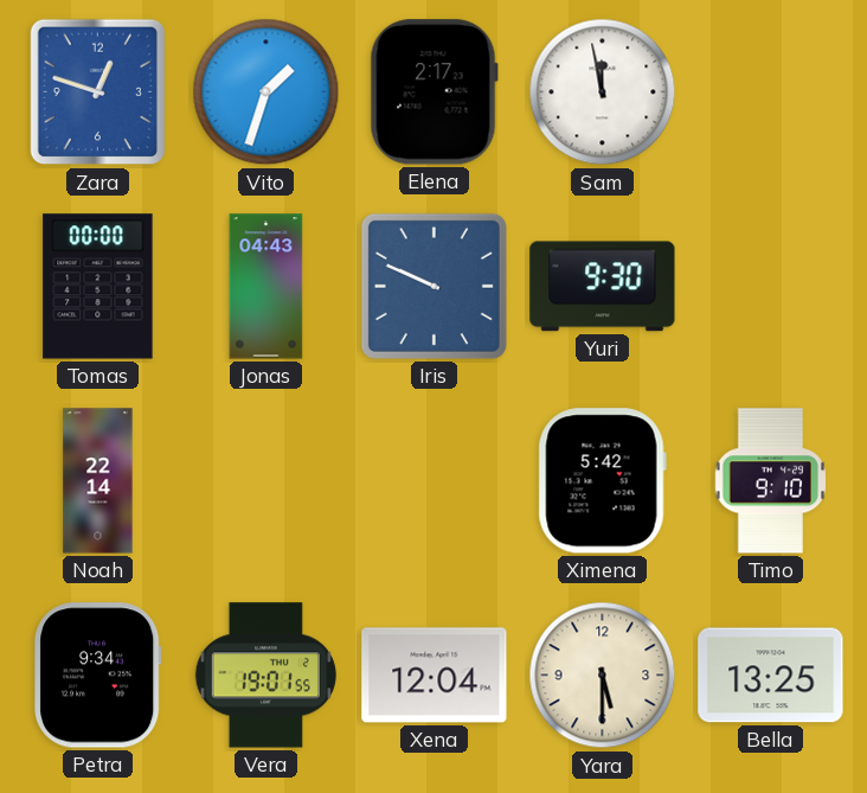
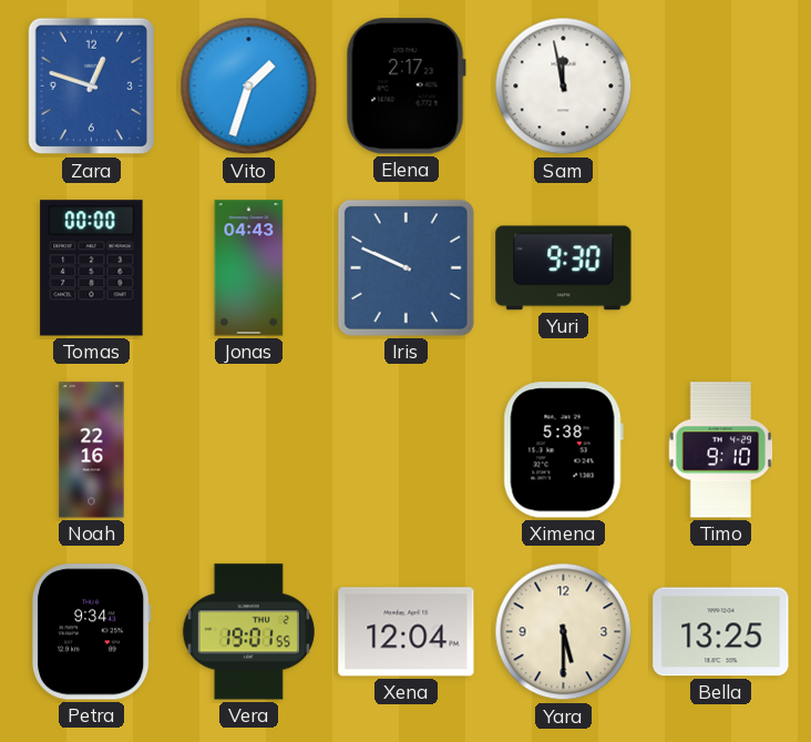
Noah: 22:14 -> 22:16 (92, 450)
Ximena: 5:42 -> 5:38 (563, 450)
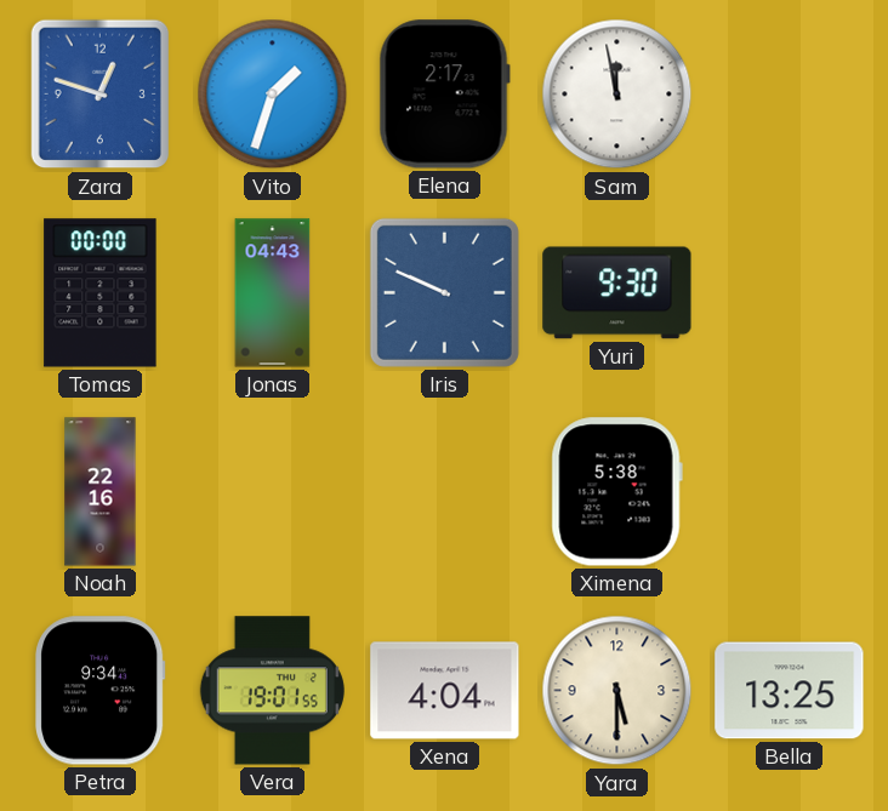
Timo: 9:10 -> none (721, 450)
Xena: 12:04 -> 4:04 (445, 691)
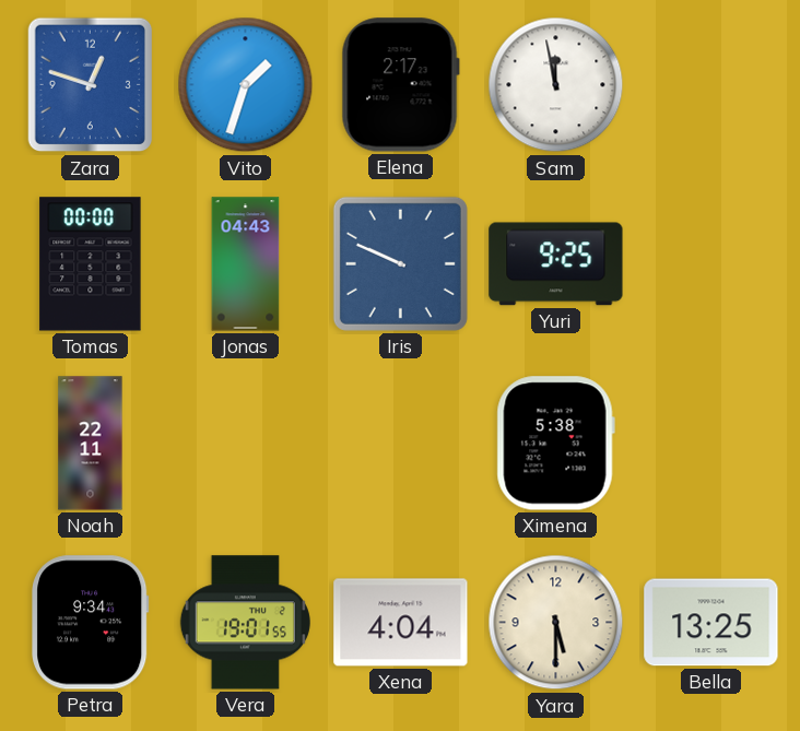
Yuri: 9:30 -> 9:25 (556, 264)
Noah: 22:16 -> 22:11 (91, 444)
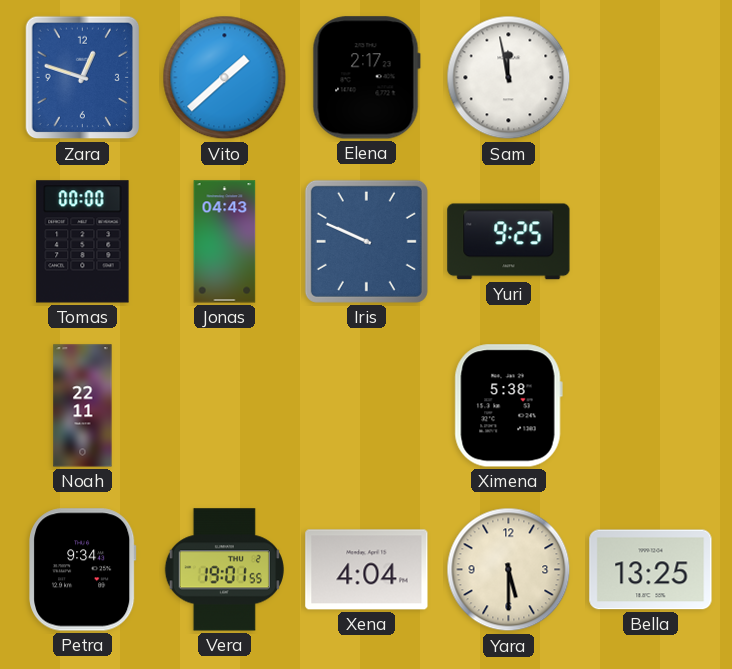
Vito: 1:33 -> 1:38 (225, 78)
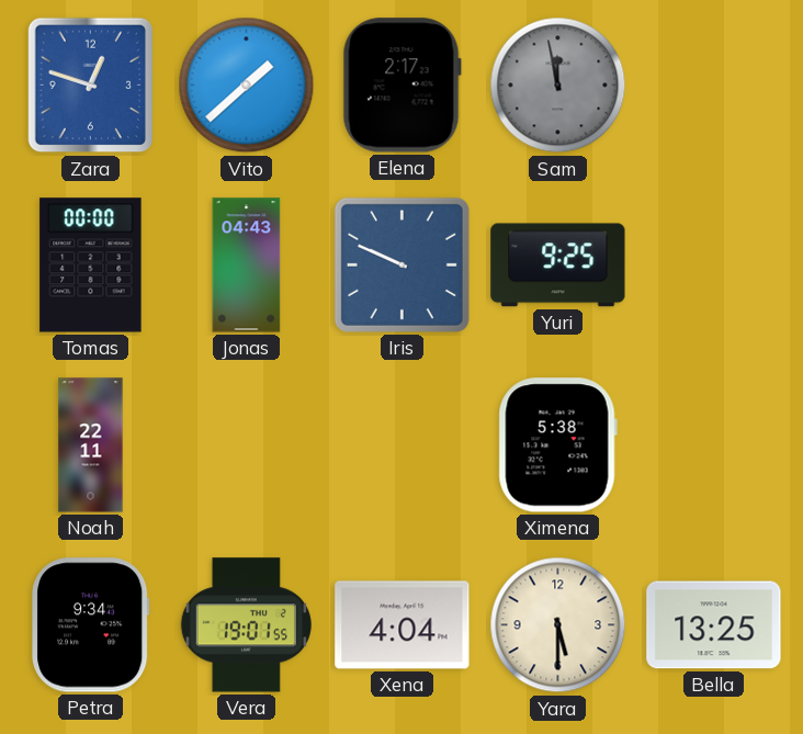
Sam dial: white -> grey (558, 86)
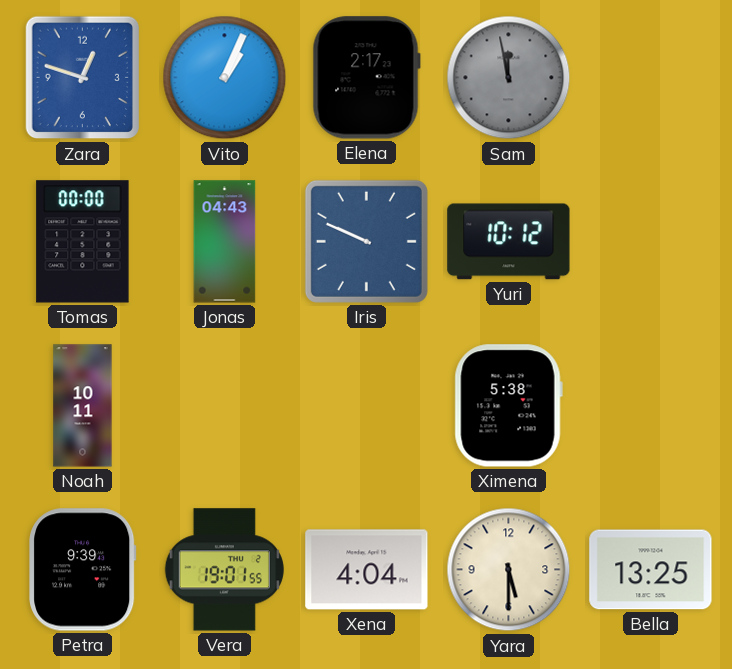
Vito: 1:38 -> 1:04 (225, 78)
Yuri: 9:25 -> 10:12 (509, 242)
Noah: 22:11 -> 10:11 (83, 406)
Petra: 9:34 -> 9:39 (83, 570)
